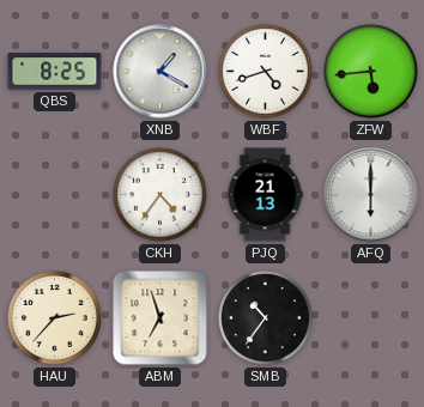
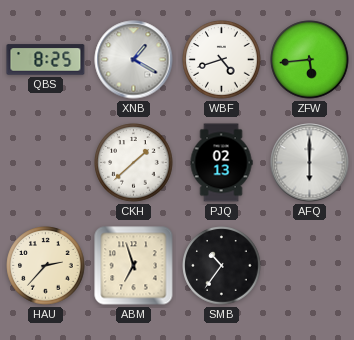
CKH: 4:36 -> 1:38 (134, 163)
PJQ: 21:13 -> 02:13 (221, 163)
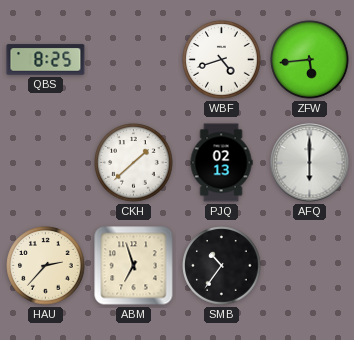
XNB: 1:20 -> none (134, 60)
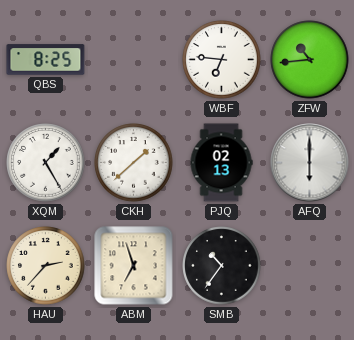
WBF: 4:42 -> 6:46 (222, 60)
ZFW: 5:44 -> 10:44 (310, 60)
XQM: none -> 1:25 (46, 163)
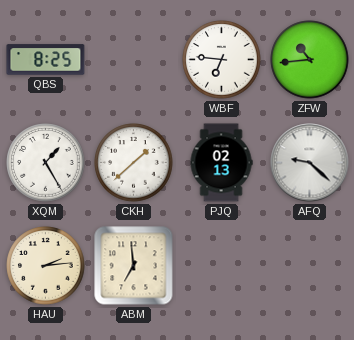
AFQ: 6:00 -> 9:22 (310, 163)
HAU: 2:37 -> 2:14 (46, 266)
ABM: 6:57 -> 6:59 (134, 266)
SMB: 10:36 -> none (222, 266)
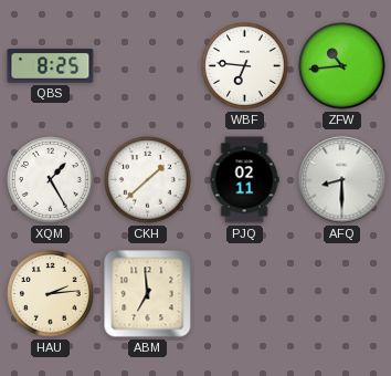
PJQ: 02:13 -> 02:11 (244, 180)
AFQ: 9:22 -> 8:30 (342, 180)
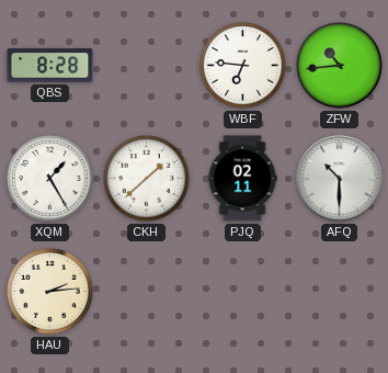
QBS: 8:25 -> 8:28 (50, 66)
AFQ: 8:30 -> 10:30 (340, 179)
ABM: 6:59 -> none (148, 294)
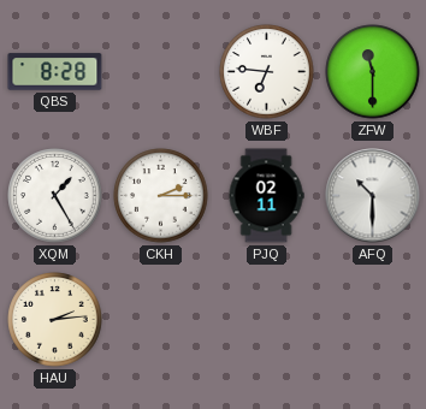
ZFW: 10:44 -> 11:30 (373, 72)
CKH: 1:38 -> 2:15 (161, 196)
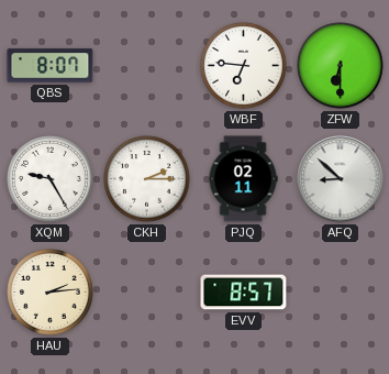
QBS: 8:28 -> 8:07 (51, 66)
ZFW: 11:30 -> 6:30 (341, 66)
XQM: 1:25 -> 9:25 (51, 179)
AFQ: 10:30 -> 8:52 (341, 179)
EVV: none -> 8:57 (244, 293)
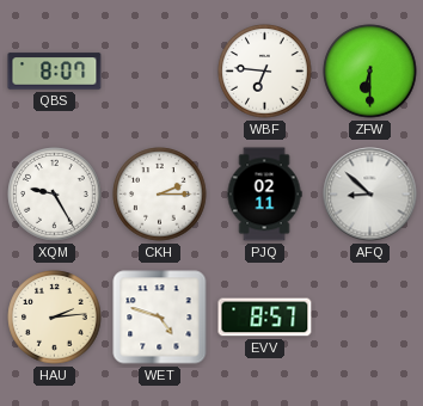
WET: none -> 4:48 (160, 318)
